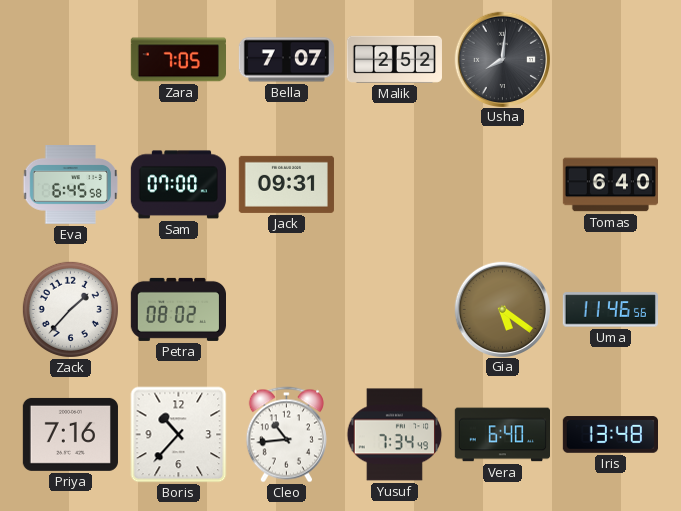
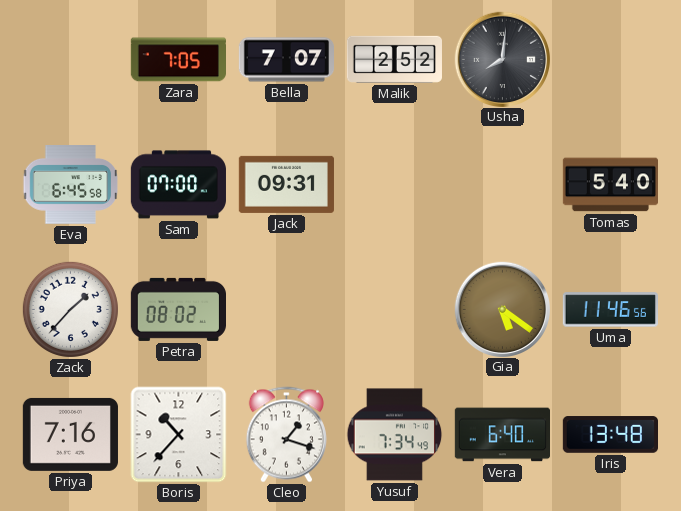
Tomas: 6:40 -> 5:40 (610, 185)
Cleo: 10:44 -> 1:18 (286, 435)
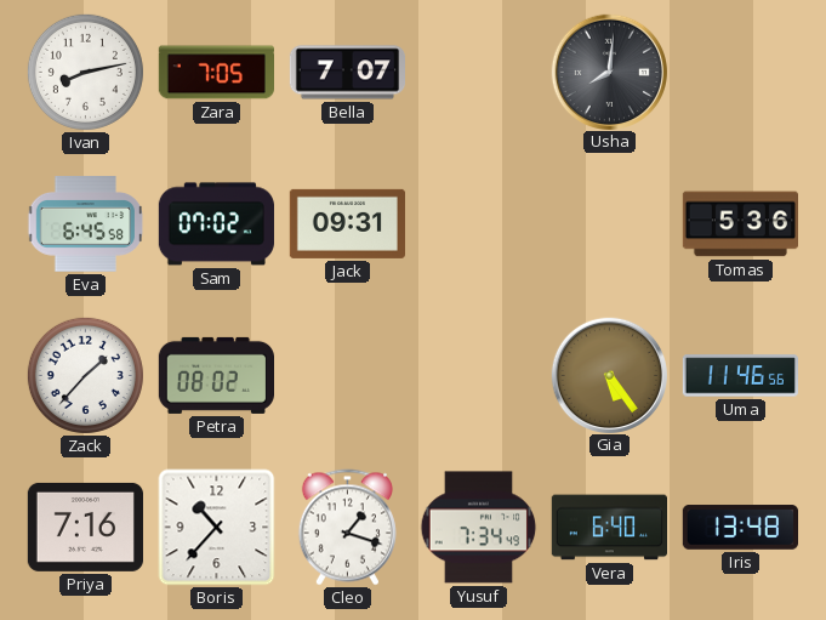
Ivan: none -> 8:13 (85, 72)
Malik: 2:52 -> none (394, 59)
Sam: 07:00 -> 07:02 (216, 224)
Tomas: 5:40 -> 5:36 (740, 224)
Gia: 5:21 -> 5:24 (609, 375)
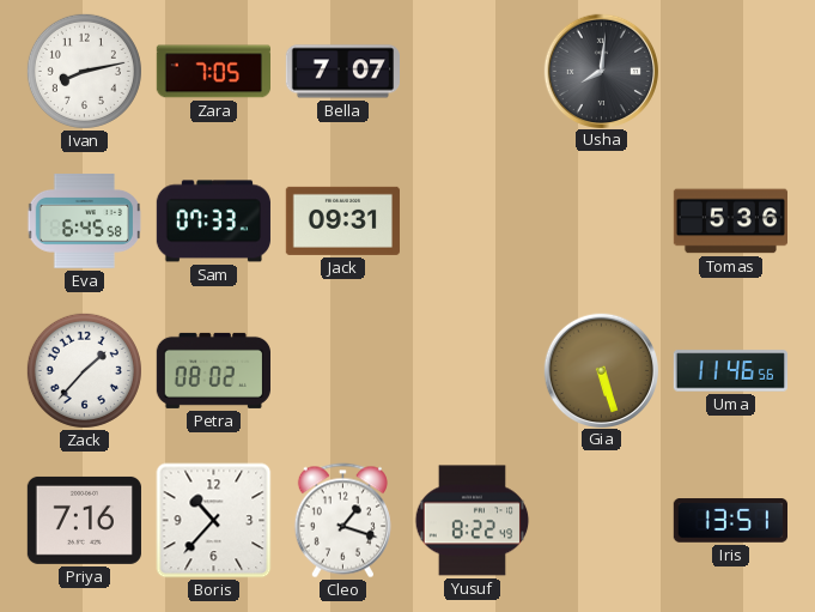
Sam: 07:02 -> 07:33 (213, 222)
Gia: 5:24 -> 5:27 (601, 370)
Yusuf: 7:34 -> 8:22 (473, 521)
Vera: 6:40 -> none (609, 528)
Iris: 13:48 -> 13:51 (730, 521)
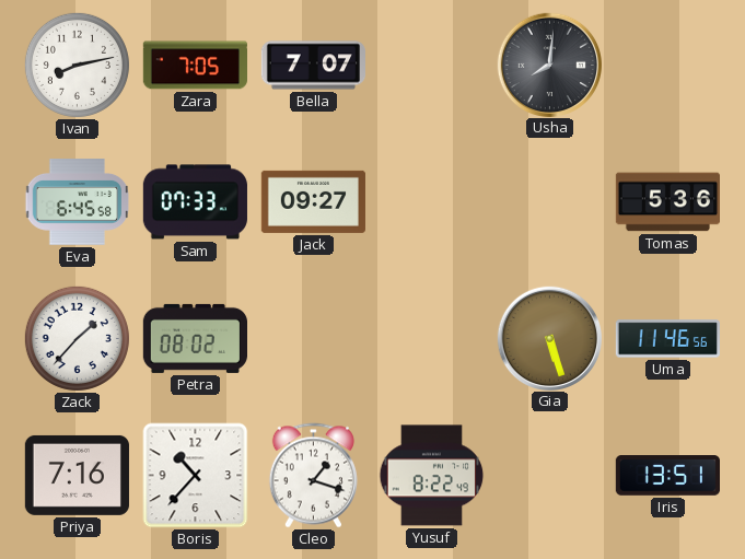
Jack: 09:31 -> 09:27 (313, 201)
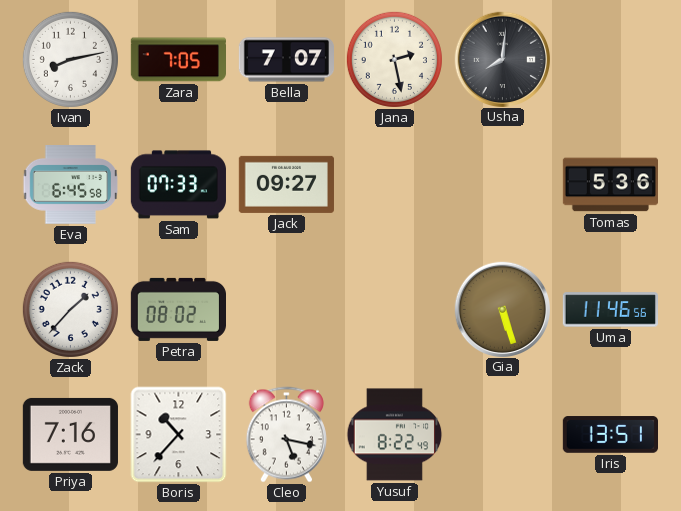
Jana: none -> 2:28 (394, 59)
Cleo: 1:18 -> 5:17 (286, 435)
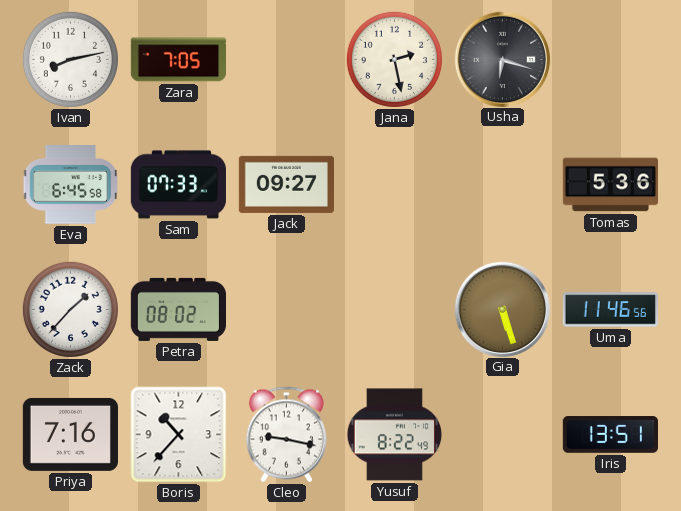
Bella: 7:07 -> none (286, 60)
Usha: 8:01 -> 6:18 (502, 59)
Cleo: 5:17 -> 9:17 (286, 435)
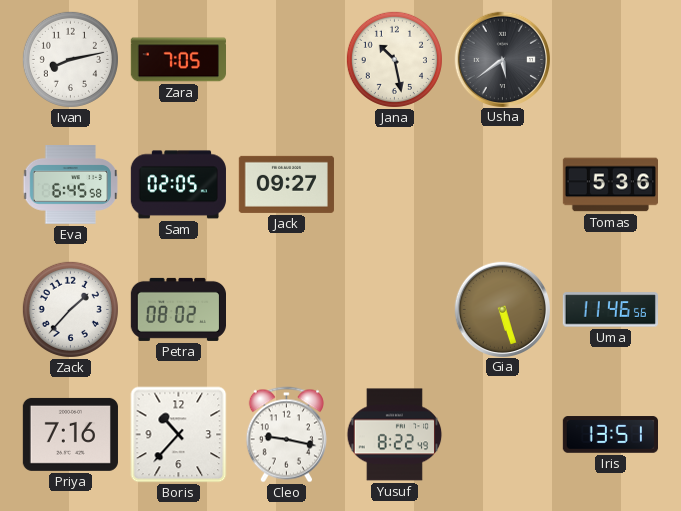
Jana: 2:28 -> 10:28 (394, 59)
Usha: 6:18 -> 5:39 (502, 59)
Sam: 07:33 -> 02:05 (178, 185)
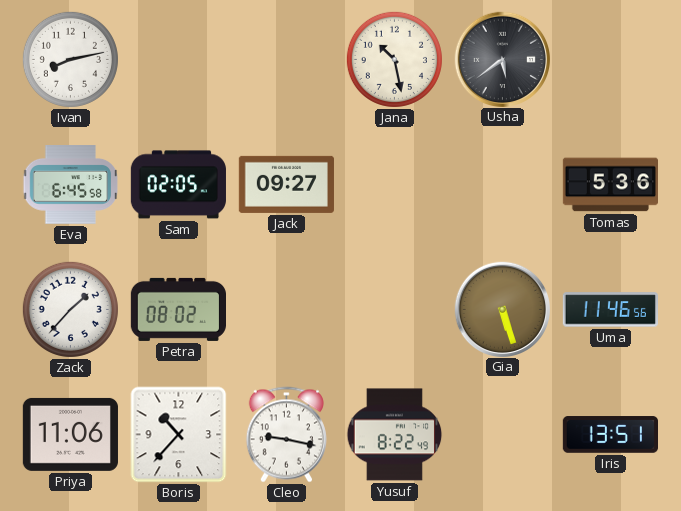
Zara: 7:05 -> none (178, 60)
Priya: 7:16 -> 11:06 (70, 434)
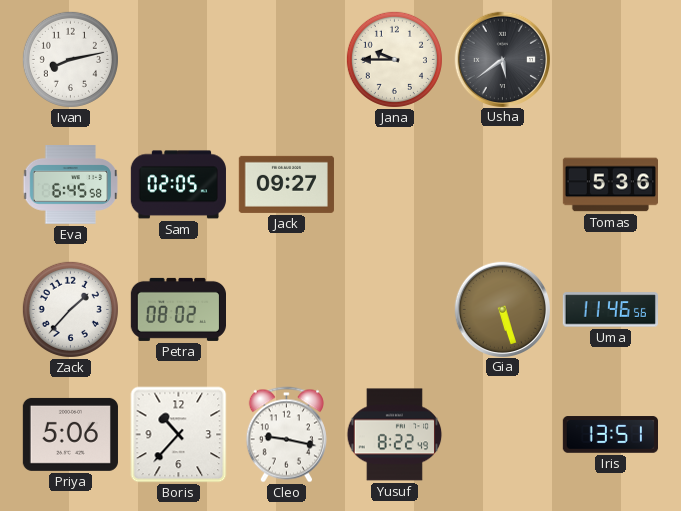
Jana: 10:28 -> 9:45 (394, 59)
Priya: 11:06 -> 5:06 (70, 434)
